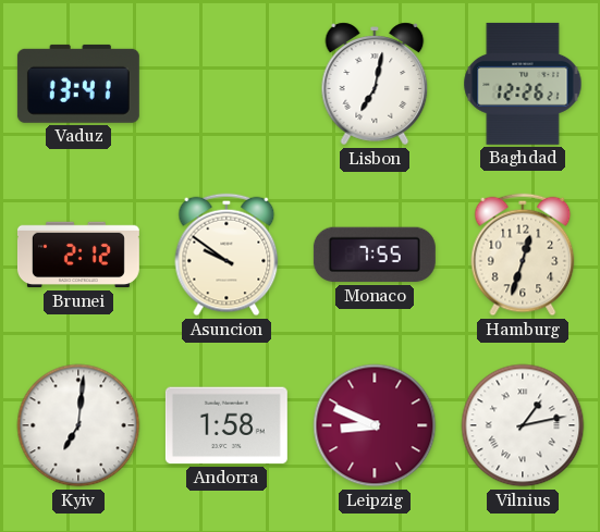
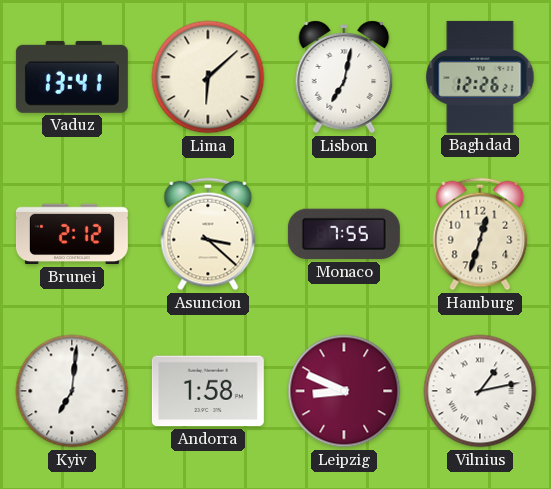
Lima: none -> 6:08 (208, 77)
Asuncion: 9:51 -> 3:22 (208, 234)
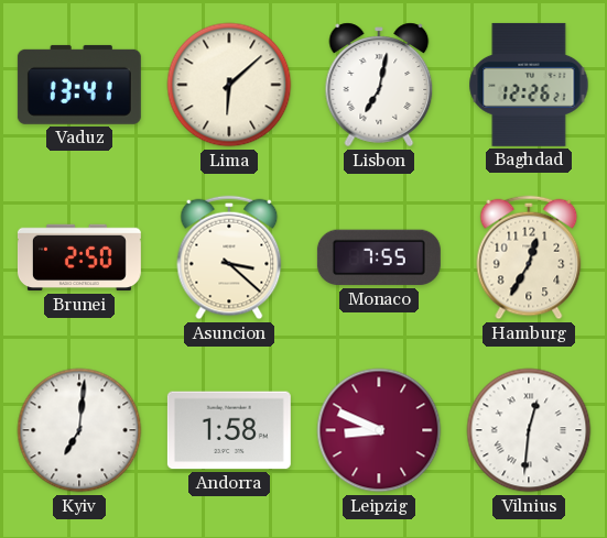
Brunei: 2:12 -> 2:50 (79, 257)
Hamburg: 12:33 -> 12:35 (529, 257)
Vilnius: 1:13 -> 12:31 (529, 430)
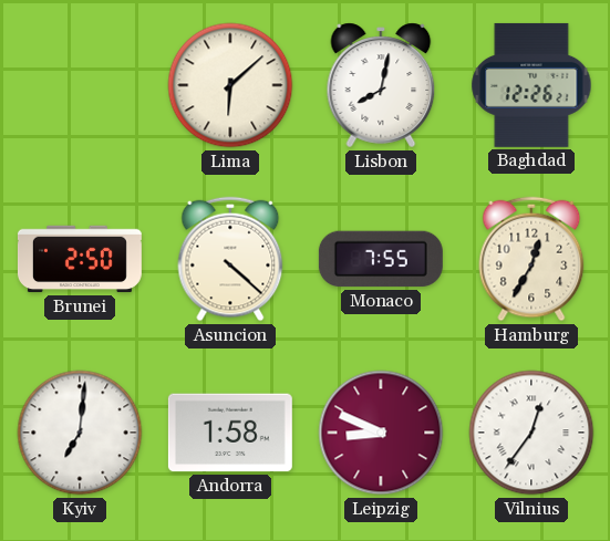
Vaduz: 13:41 -> none (79, 85)
Lisbon: 7:02 -> 8:02 (381, 85)
Asuncion: 3:22 -> 4:22 (230, 259)
Vilnius: 12:31 -> 12:36 (531, 433)
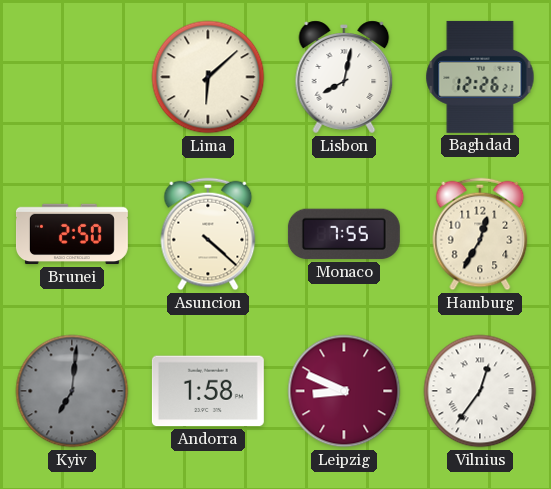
Kyiv dial: white -> grey (72, 391)
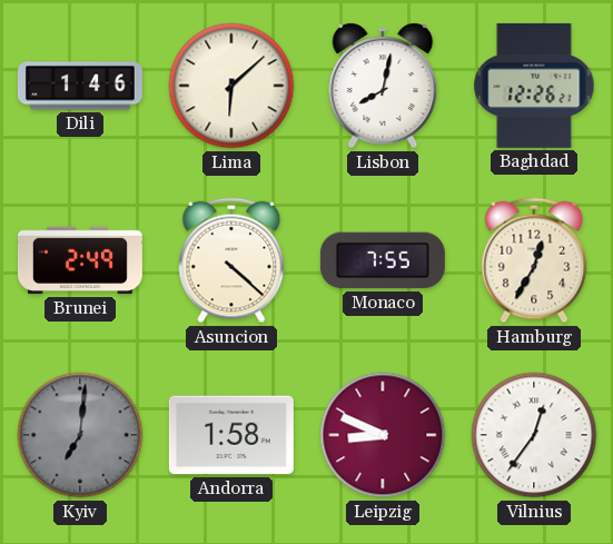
Dili: none -> 1:46 (80, 86)
Brunei: 2:50 -> 2:49 (80, 260)
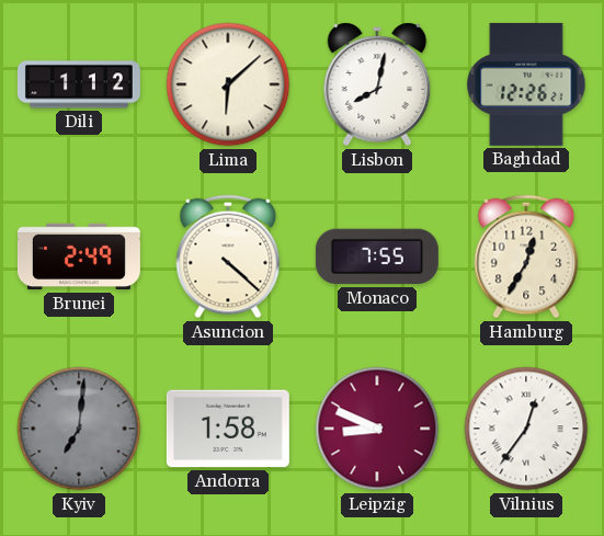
Dili: 1:46 -> 1:12 (79, 84)
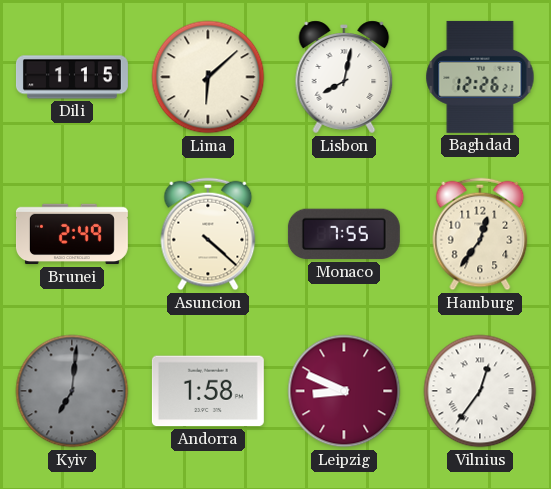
Dili: 1:12 -> 1:15 (72, 77)
Hamburg: 12:35 -> 12:36 (480, 234)
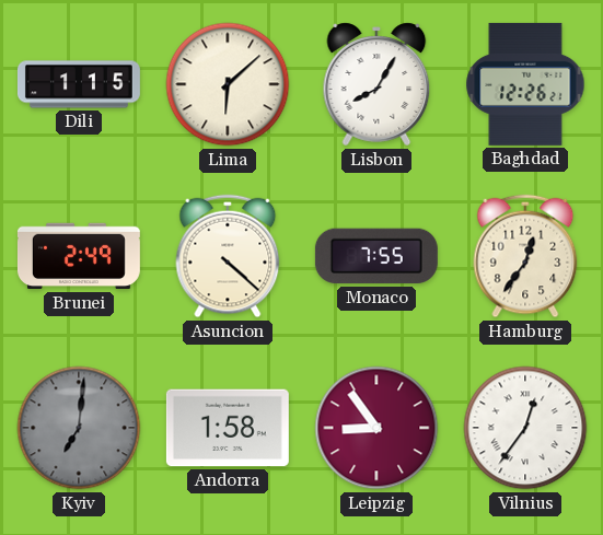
Lisbon: 8:02 -> 8:05 (376, 84)
Leipzig: 8:49 -> 8:54 (376, 428)
